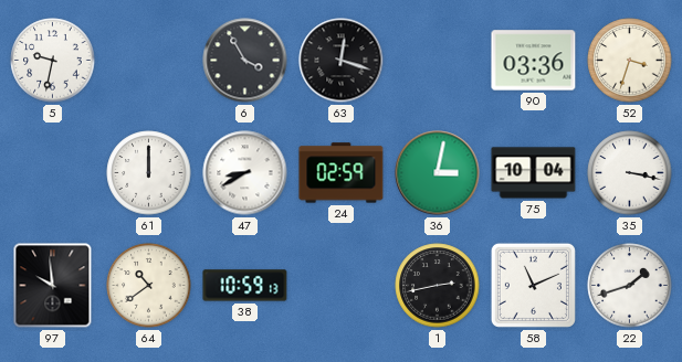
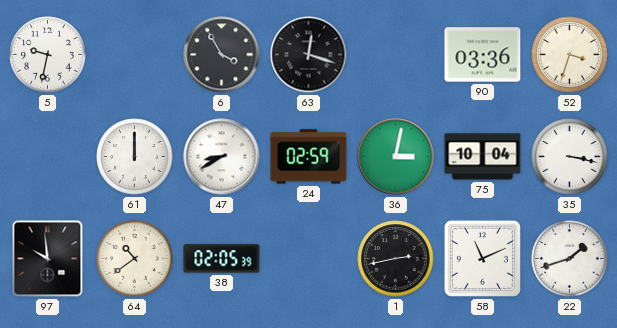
38: 10:59 -> 02:05 (222, 259)
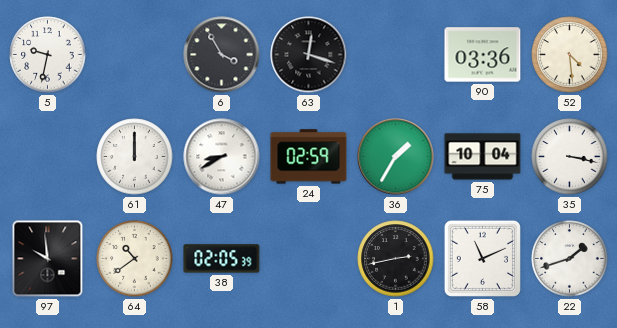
52: 3:33 -> 4:29 (570, 55)
36: 3:02 -> 1:35 (396, 157)
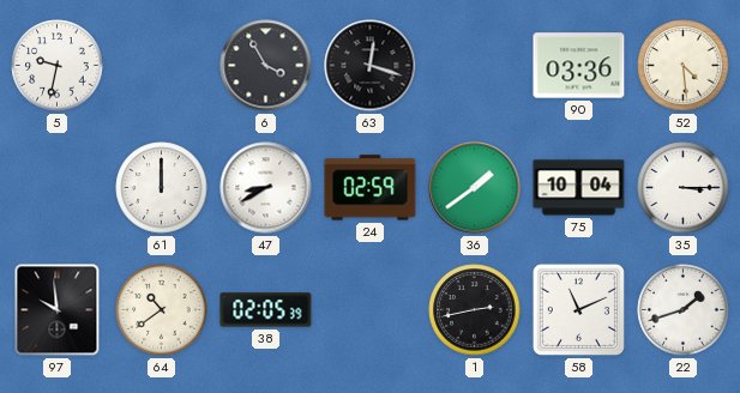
36: 1:35 -> 1:39 (475, 188)
35: 3:17 -> 3:15 (684, 188)
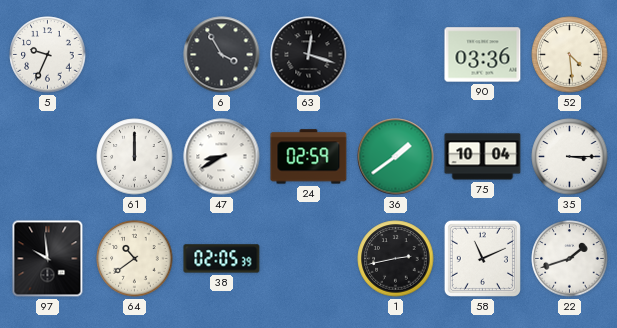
5: 9:32 -> 9:34 (48, 55)
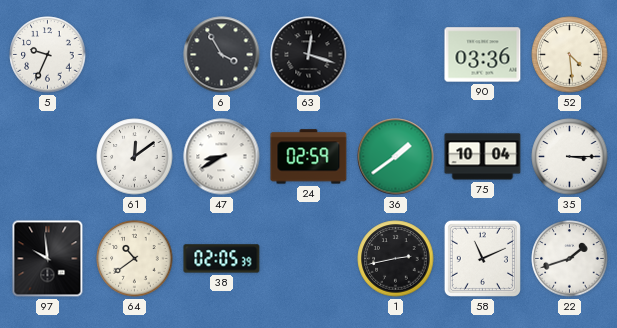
61: 12:00 -> 12:09 (135, 157)
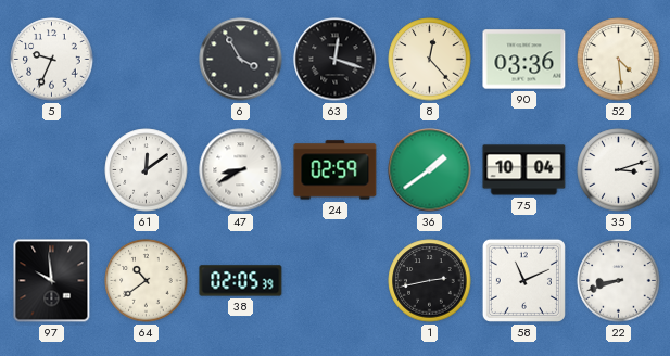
8: none -> 12:23 (430, 60)
35: 3:15 -> 3:12 (619, 170)
22: 1:42 -> 8:42 (619, 281)
